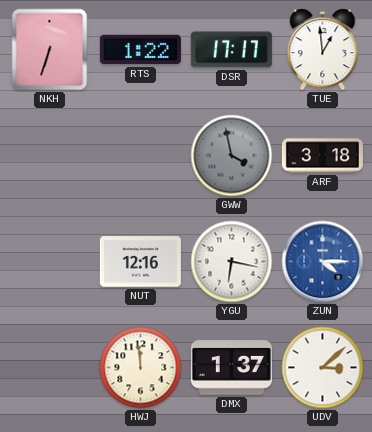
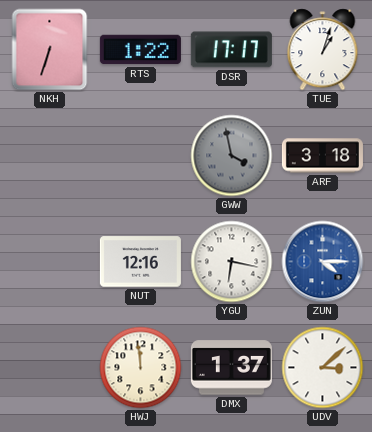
TUE: 12:59 -> 1:03 (323, 50)
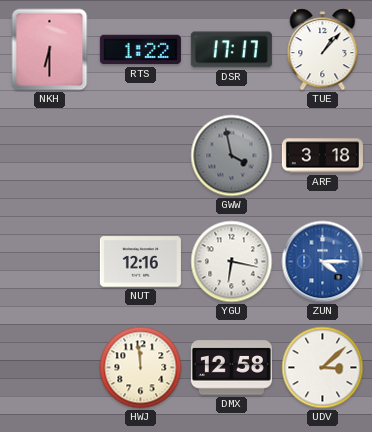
NKH: 6:33 -> 6:30 (50, 50)
TUE: 1:03 -> 1:07 (323, 50)
DMX: 1:37 -> 12:58 (231, 368)
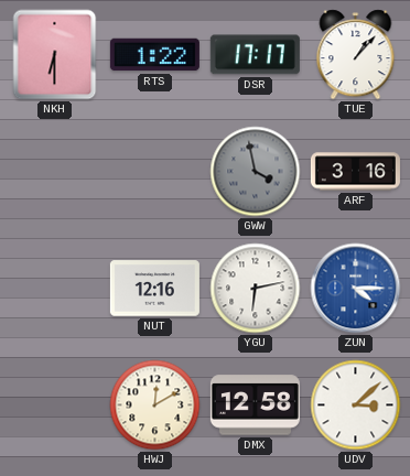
ARF: 3:18 -> 3:16 (355, 172)
YGU: 6:17 -> 6:13 (256, 289)
HWJ: 11:59 -> 12:10 (155, 405)
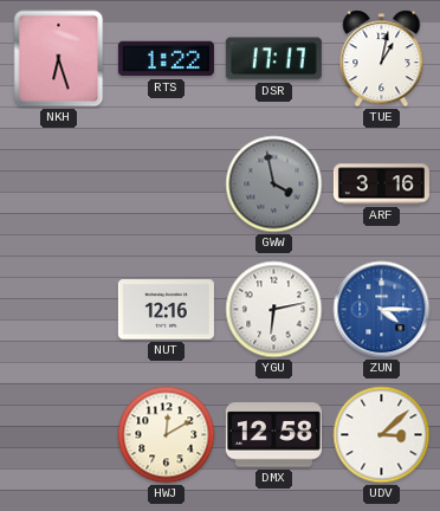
NKH: 6:30 -> 6:27 (59, 59)
TUE: 1:07 -> 1:02 (382, 59)
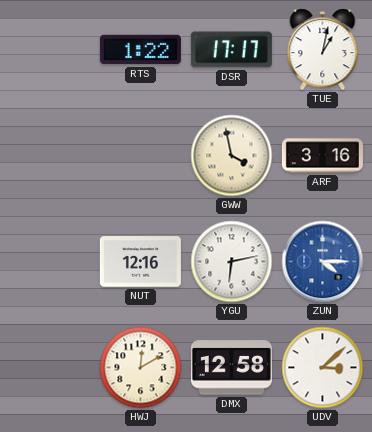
NKH: 6:27 -> none (59, 59)
GWW dial: grey -> cream (232, 156)
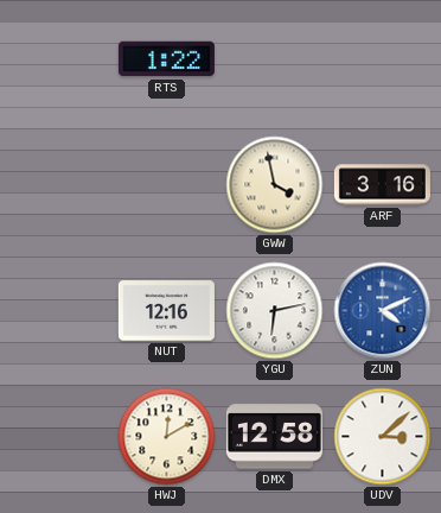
DSR: 17:17 -> none (231, 50)
TUE: 1:02 -> none (323, 50)
ZUN: 4:15 -> 4:11 (383, 311)
